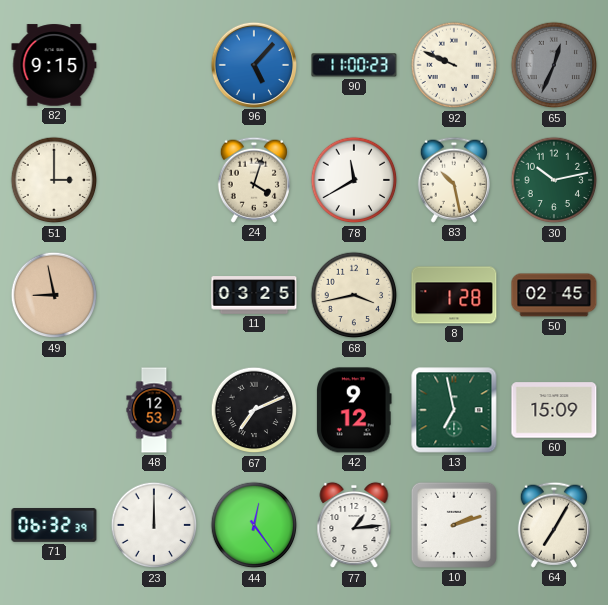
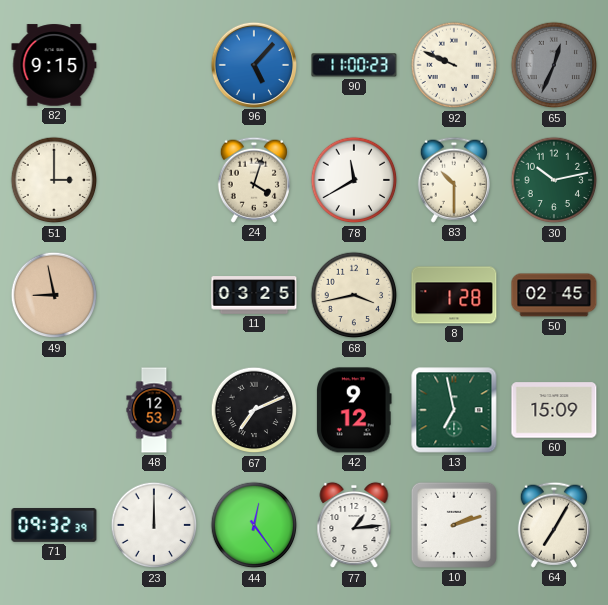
83: 10:28 -> 10:30 (454, 180)
71: 06:32 -> 09:32 (54, 526)
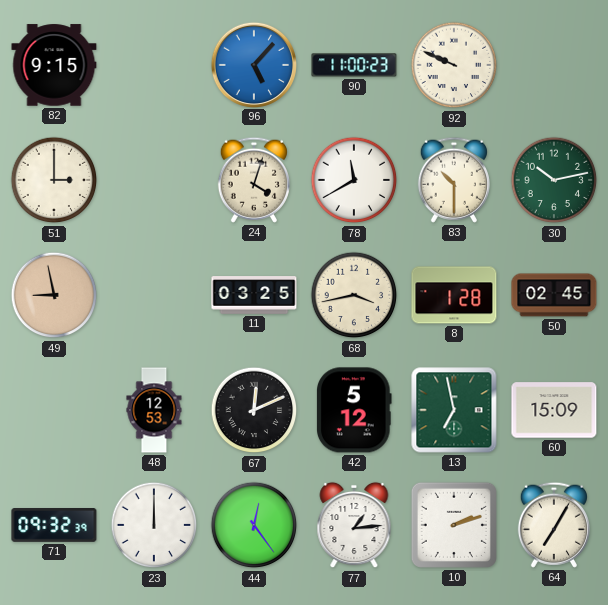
65: 12:34 -> none (554, 65)
67: 7:11 -> 12:11 (254, 410)
42: 9:12 -> 5:12 (355, 410)
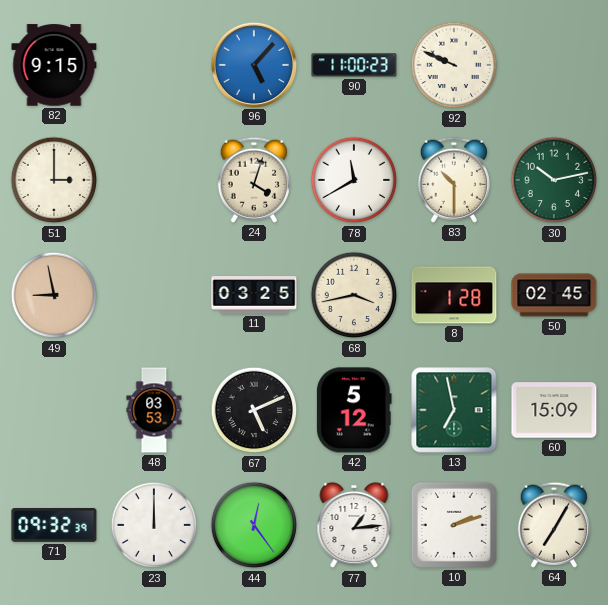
48: 12:53 -> 03:53 (154, 410)
67: 12:11 -> 5:11 (254, 410)
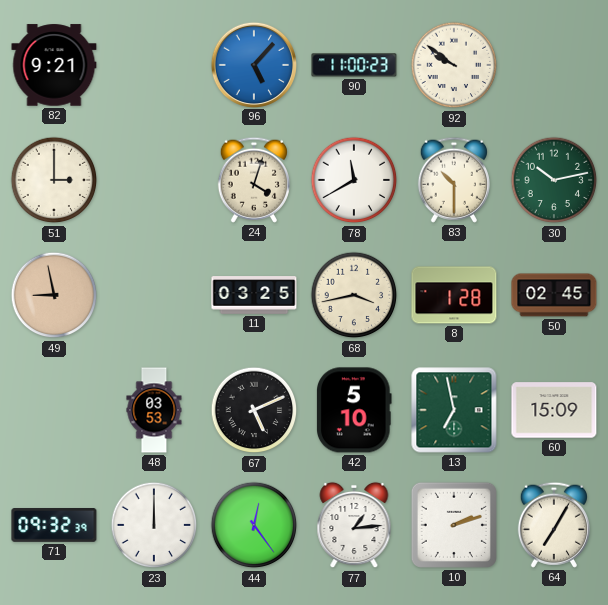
82: 9:15 -> 9:21 (54, 65)
92: 9:49 -> 9:51 (454, 65)
42: 5:12 -> 5:10 (355, 410)
